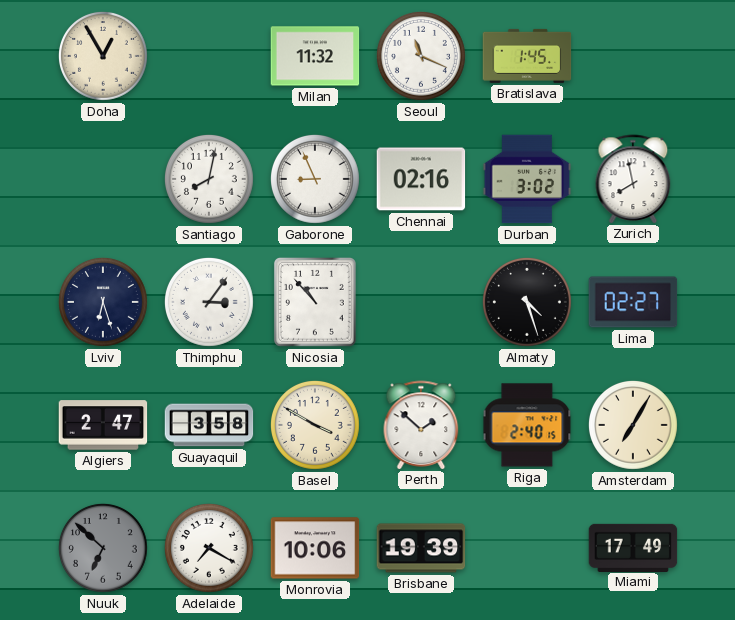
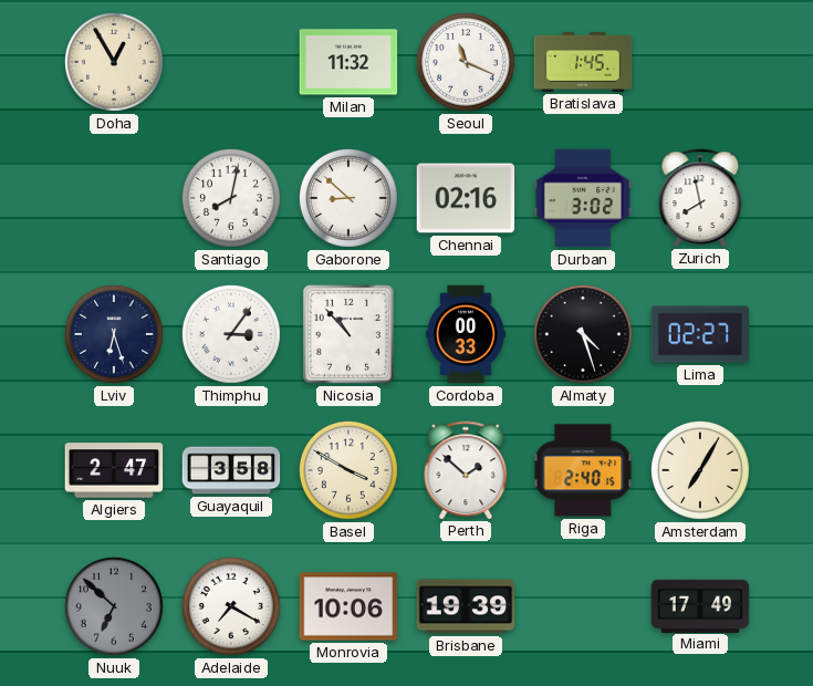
Gaborone: 8:56 -> 8:52 (348, 198)
Cordoba: none -> 00:33 (466, 334)
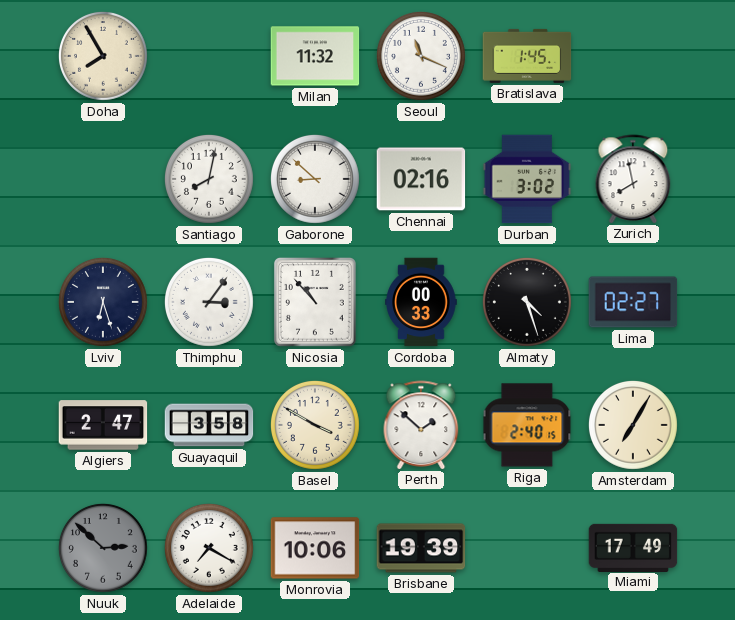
Doha: 12:55 -> 7:55 (103, 56)
Nuuk: 6:52 -> 2:52 (103, 548)
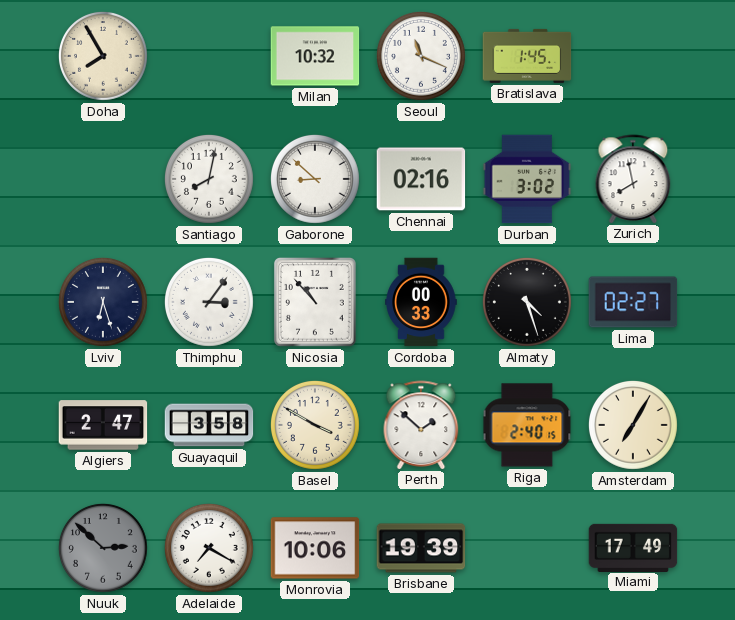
Milan: 11:32 -> 10:32 (315, 56)
